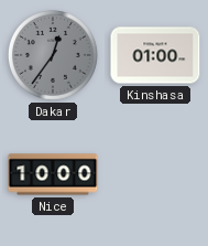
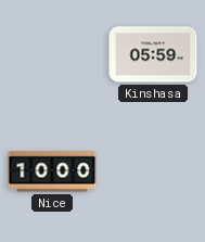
Dakar: 12:36 -> none (53, 55)
Kinshasa: 01:00 -> 05:59 (153, 54)
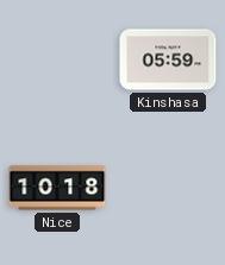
Nice: 10:00 -> 10:18 (57, 188)
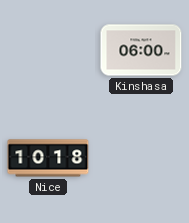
Kinshasa: 05:59 -> 06:00 (141, 50)
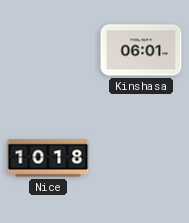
Kinshasa: 06:00 -> 06:01 (141, 50)
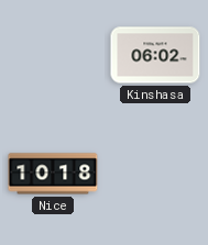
Kinshasa: 06:01 -> 06:02 (155, 55)
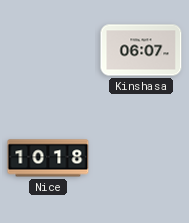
Kinshasa: 06:02 -> 06:07 (141, 50)
